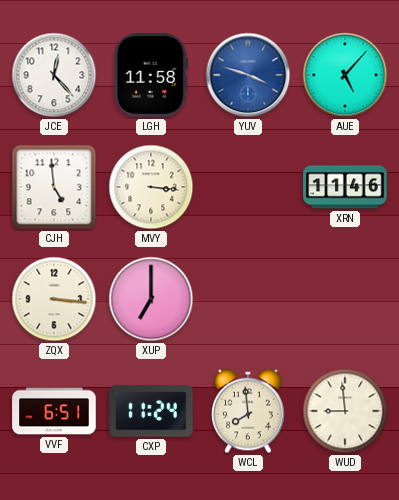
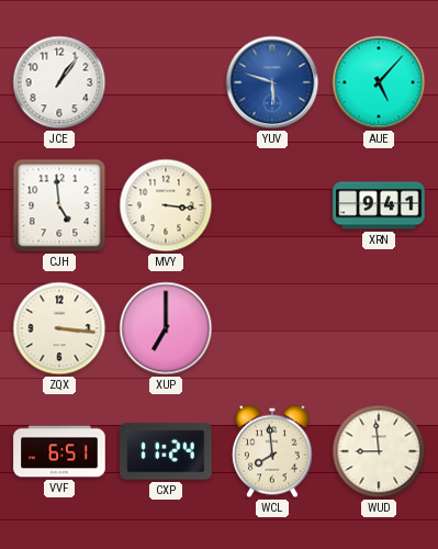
JCE: 12:23 -> 1:06 (59, 82)
LGH: 11:58 -> none (151, 75)
YUV: 3:48 -> 5:48 (272, 82)
XRN: 11:46 -> 9:41 (379, 205)
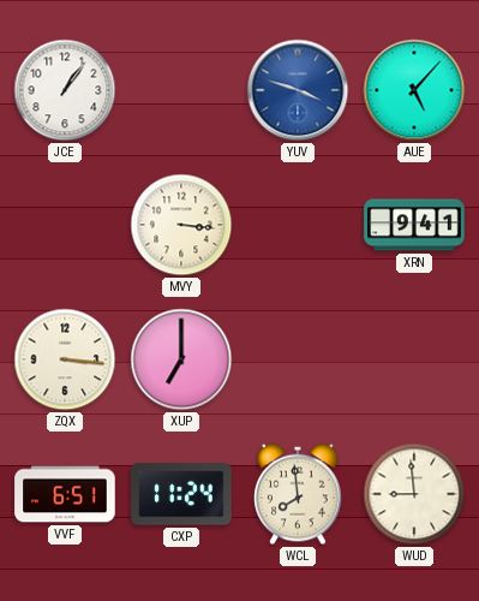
YUV: 5:48 -> 3:48 (298, 90)
CJH: 4:59 -> none (59, 205)
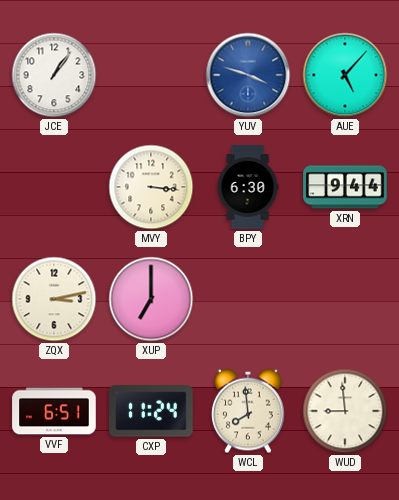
BPY: none -> 6:30 (248, 187)
XRN: 9:41 -> 9:44 (345, 187)
ZQX: 3:16 -> 3:13 (54, 299)
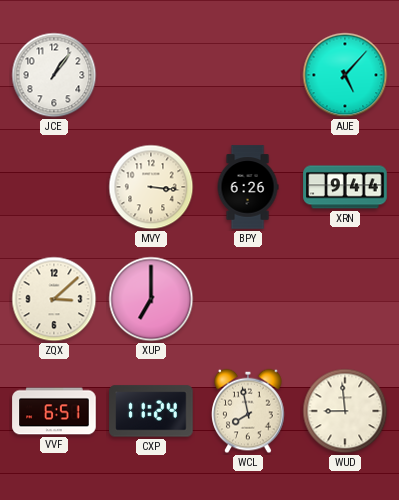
YUV: 3:48 -> none (248, 75)
BPY: 6:30 -> 6:26 (248, 187)
ZQX: 3:13 -> 3:08 (54, 299)
WCL: 7:59 -> 7:58 (248, 411)
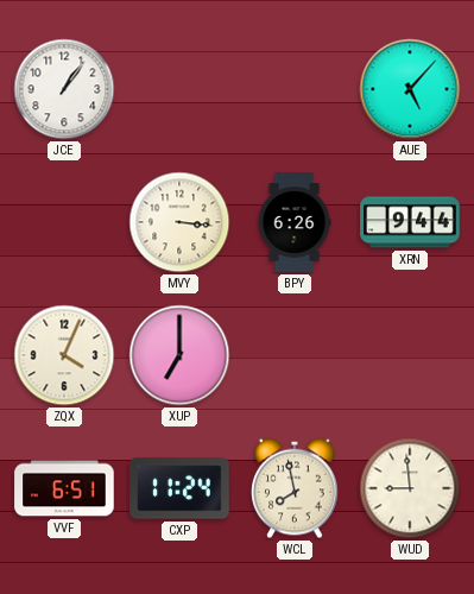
ZQX: 3:08 -> 4:04 (64, 355)
